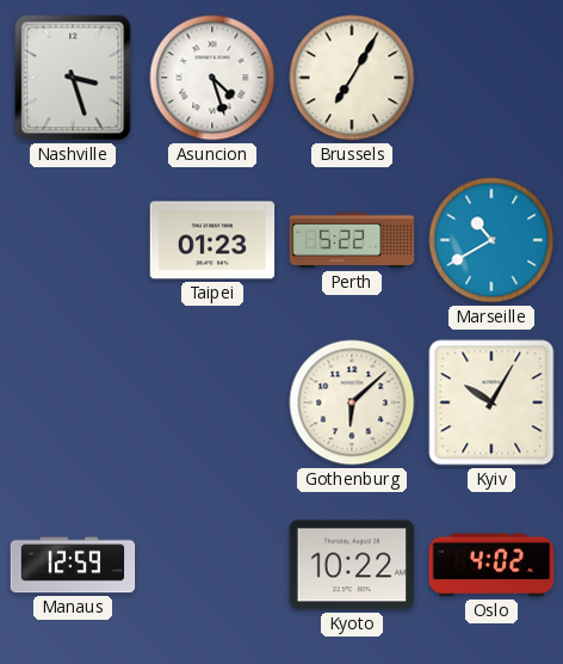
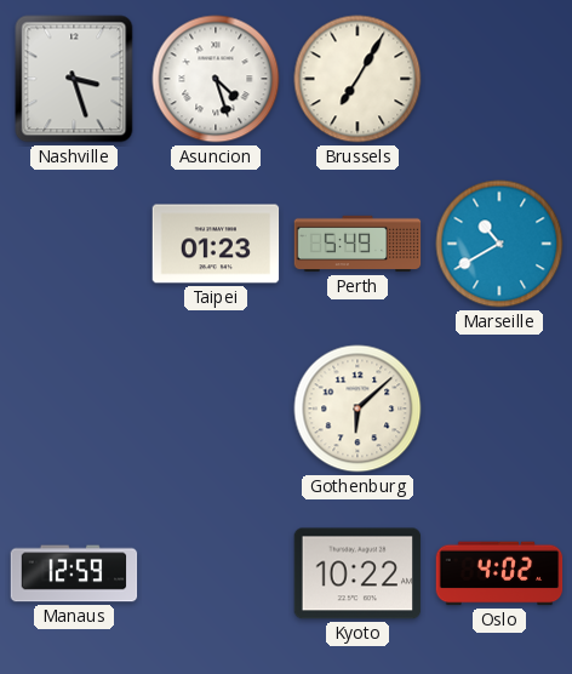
Perth: 5:22 -> 5:49 (358, 244)
Kyiv: 10:05 -> none (491, 402)
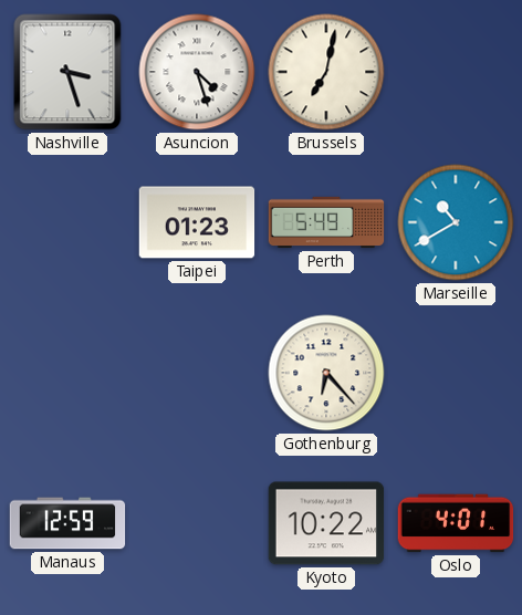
Brussels: 7:05 -> 7:02 (326, 72)
Gothenburg: 6:08 -> 6:23 (326, 373)
Oslo: 4:02 -> 4:01 (456, 523)
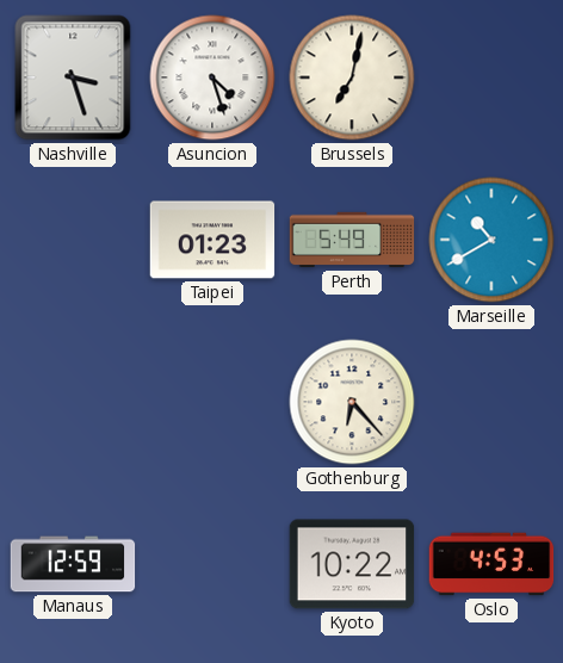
Oslo: 4:01 -> 4:53 (491, 564)
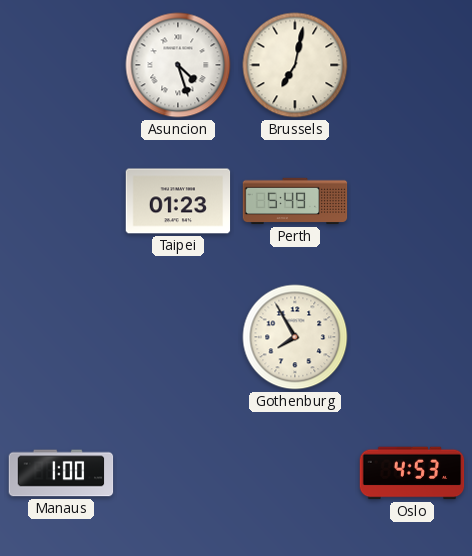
Nashville: 3:27 -> none (73, 78)
Marseille: 10:40 -> none (491, 240)
Gothenburg: 6:23 -> 7:55 (295, 337)
Manaus: 12:59 -> 1:00 (61, 473)
Kyoto: 10:22 -> none (352, 564)
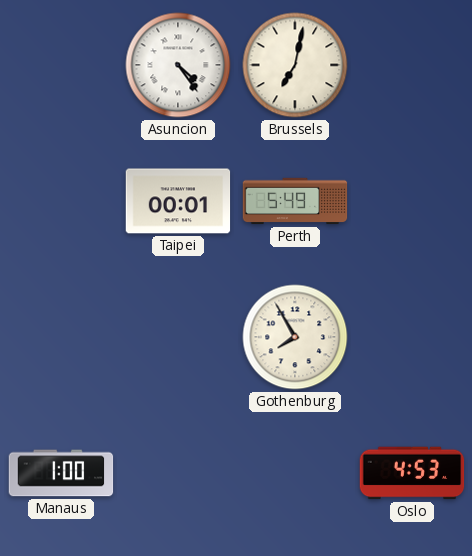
Asuncion: 4:27 -> 4:24 (178, 65)
Taipei: 01:23 -> 00:01 (178, 201)
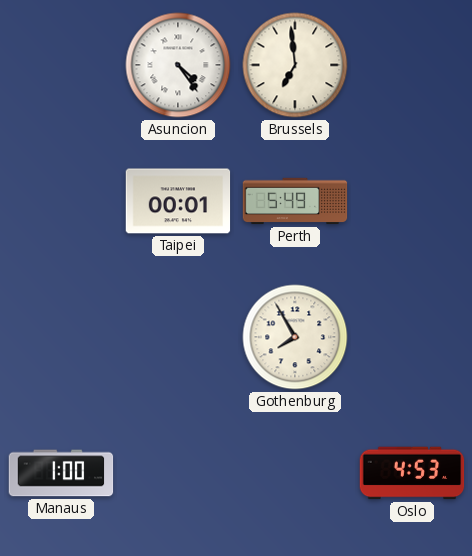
Brussels: 7:02 -> 6:59 (295, 65)
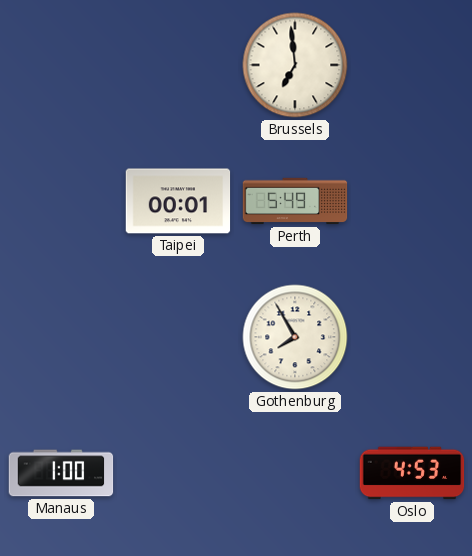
Asuncion: 4:24 -> none (178, 65)
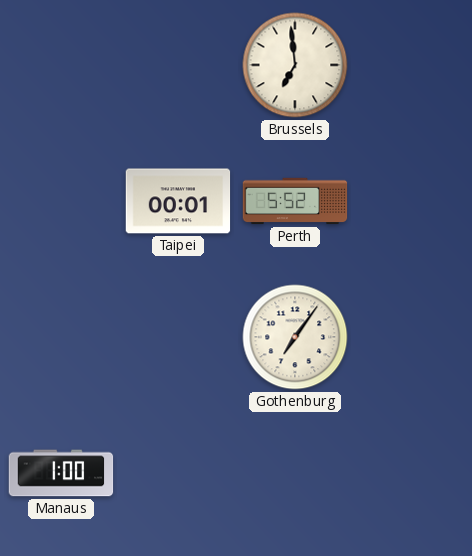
Perth: 5:49 -> 5:52 (295, 201)
Gothenburg: 7:55 -> 7:06 (295, 337)
Oslo: 4:53 -> none (412, 473)
